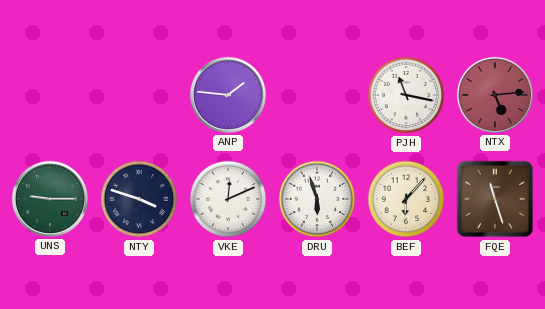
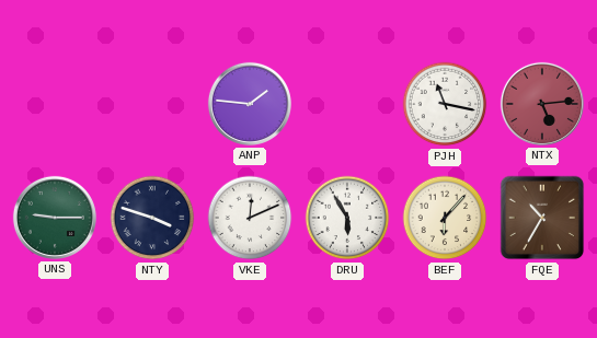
DRU: 5:57 -> 5:55 (347, 218)
FQE: 11:27 -> 10:35 (542, 218)
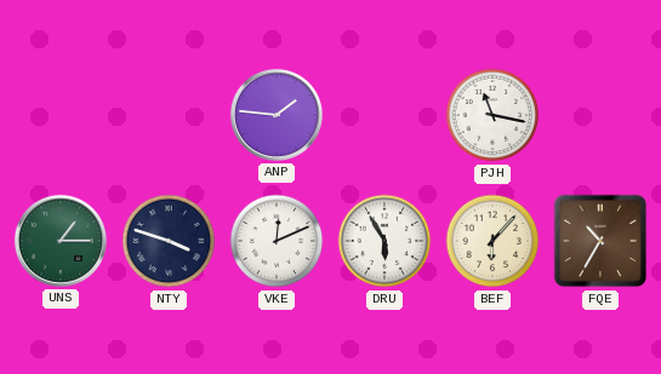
NTX: 5:14 -> none (542, 104)
UNS: 9:15 -> 1:15 (61, 241)
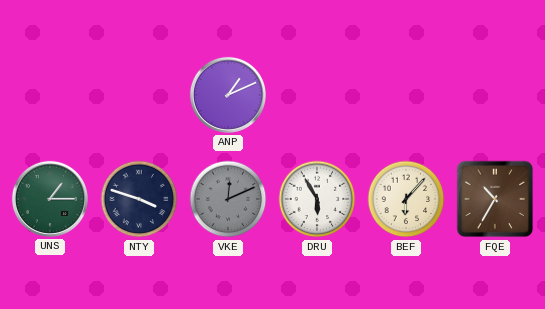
ANP: 1:46 -> 1:11 (228, 95)
PJH: 11:17 -> none (492, 115)
VKE dial: white -> grey (228, 199)
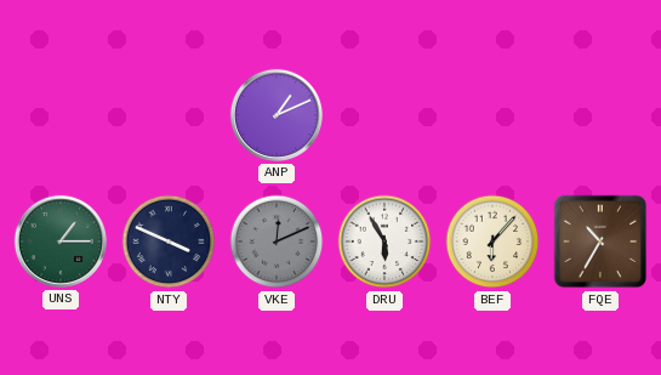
NTY: 3:48 -> 3:49 (169, 242)
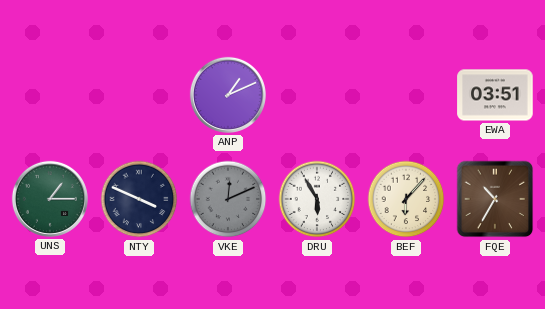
EWA: none -> 03:51 (495, 95)
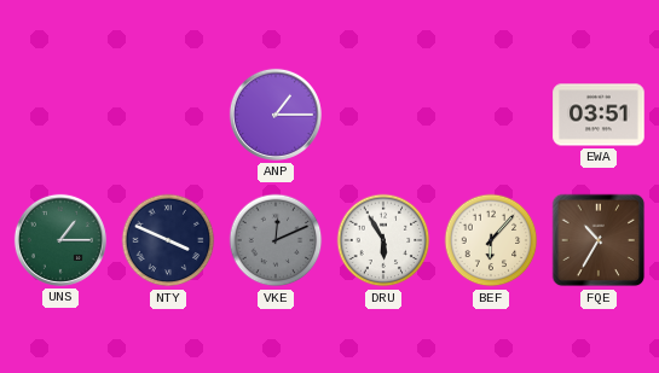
ANP: 1:11 -> 1:15 (276, 115)
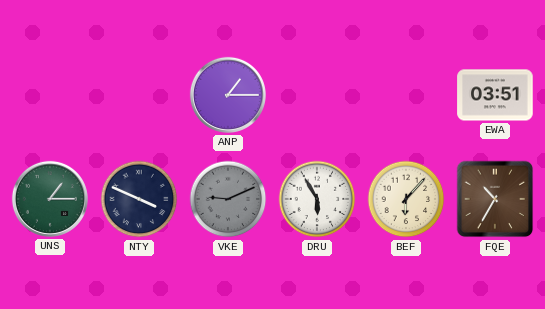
VKE: 12:11 -> 9:11 (228, 199)
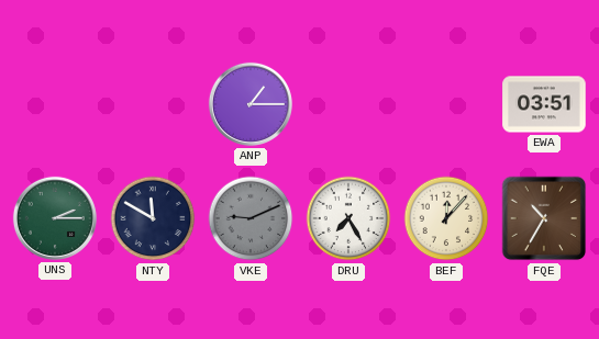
UNS: 1:15 -> 2:15 (55, 218)
NTY: 3:49 -> 11:50 (153, 218)
DRU: 5:55 -> 7:25 (348, 218)
BEF: 6:07 -> 12:07 (446, 218)
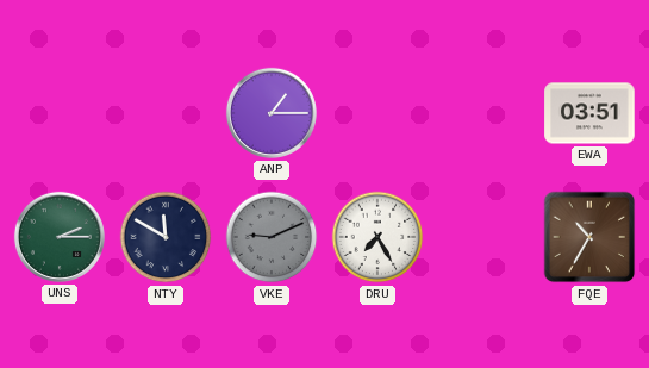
BEF: 12:07 -> none (446, 218)
